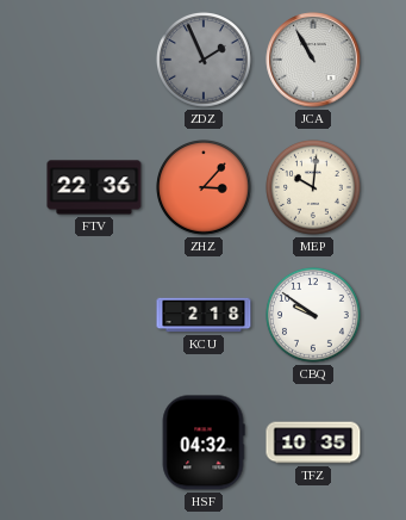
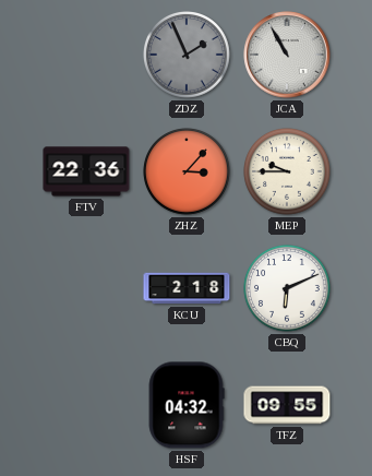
MEP: 10:01 -> 9:45 (288, 172)
CBQ: 9:51 -> 6:11 (288, 289)
TFZ: 10:35 -> 09:55 (287, 405)
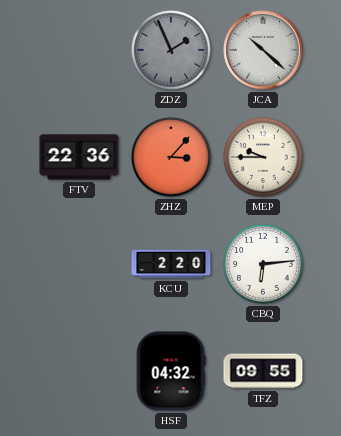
JCA: 10:55 -> 10:22 (263, 50)
KCU: 2:18 -> 2:20 (171, 264)
CBQ: 6:11 -> 6:14 (264, 265)
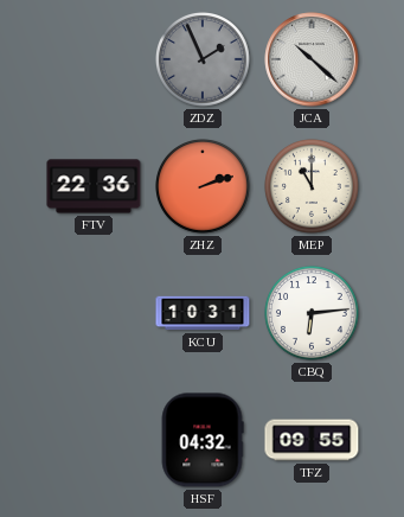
ZHZ: 3:07 -> 2:12 (204, 187)
MEP: 9:45 -> 11:00 (313, 187)
KCU: 2:20 -> 10:31 (203, 313)
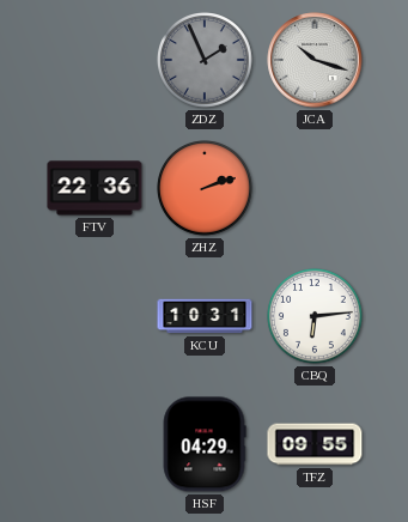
JCA: 10:22 -> 10:18 (315, 60)
MEP: 11:00 -> none (313, 187)
HSF: 04:32 -> 04:29 (205, 444)
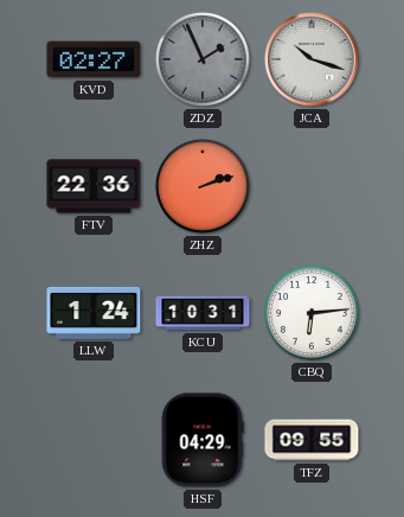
KVD: none -> 02:27 (94, 59)
LLW: none -> 1:24 (94, 313)
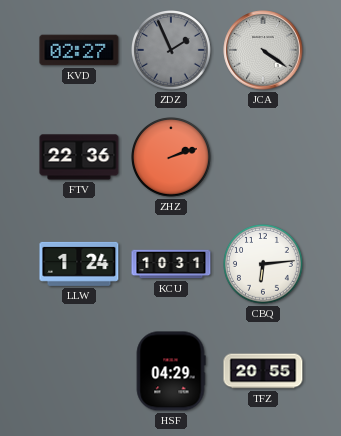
JCA: 10:18 -> 4:21 (263, 50)
TFZ: 09:55 -> 20:55 (263, 371)
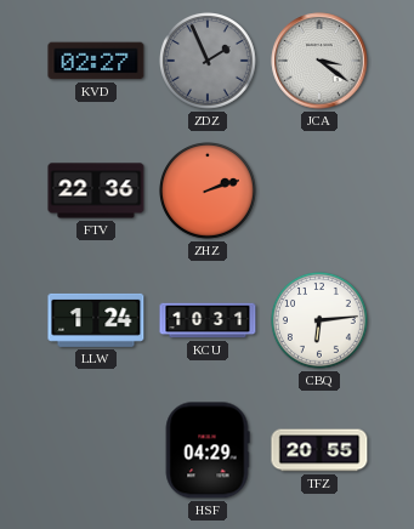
JCA: 4:21 -> 3:21 (319, 61)
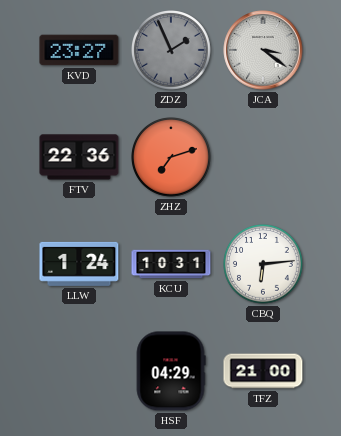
KVD: 02:27 -> 23:27 (79, 50)
ZHZ: 2:12 -> 7:12 (172, 158)
TFZ: 20:55 -> 21:00 (263, 371)
